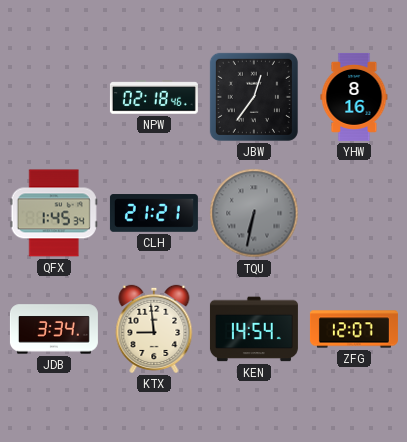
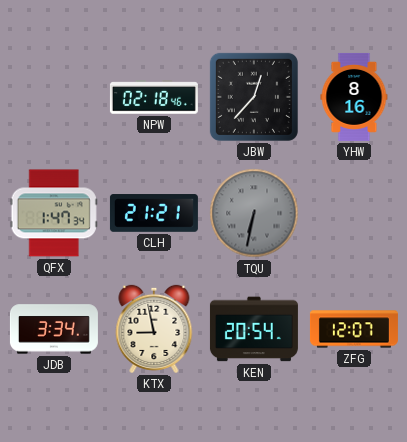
JBW: 12:36 -> 12:37 (254, 97)
QFX: 1:45 -> 1:47 (54, 213)
KTX: 8:59 -> 8:58 (154, 329)
KEN: 14:54 -> 20:54 (254, 329)
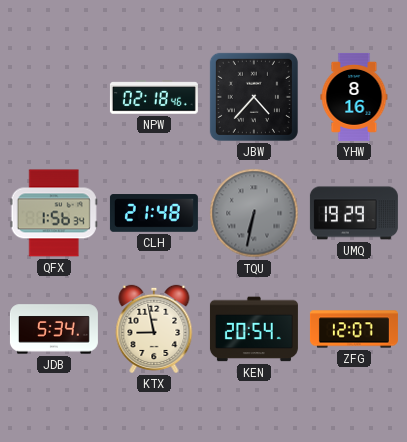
JBW: 12:37 -> 4:37 (254, 97)
QFX: 1:47 -> 1:56 (54, 213)
CLH: 21:21 -> 21:48 (154, 213)
UMQ: none -> 19:29 (354, 213)
JDB: 3:34 -> 5:34 (54, 329)
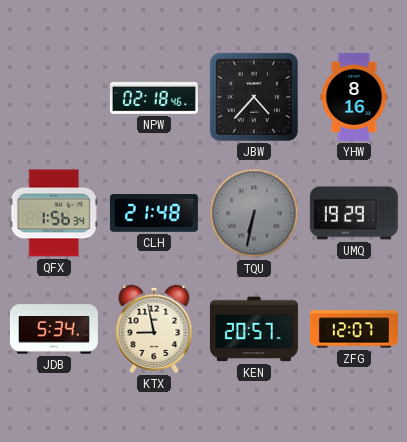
KEN: 20:54 -> 20:57 (254, 329)
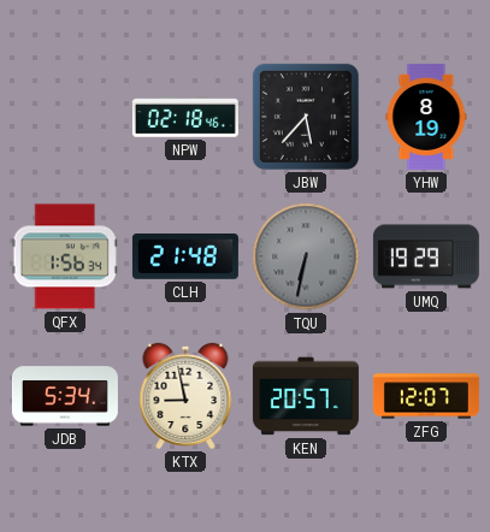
JBW: 4:37 -> 5:37 (306, 117)
YHW: 8:16 -> 8:19 (426, 117)
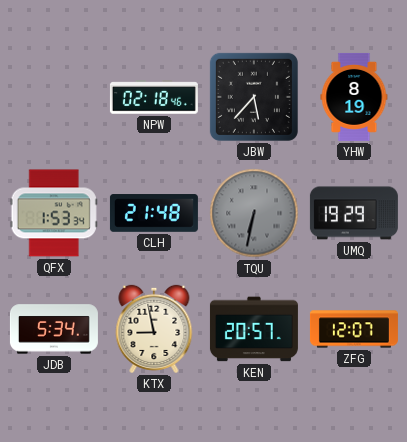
QFX: 1:56 -> 1:53 (54, 213)
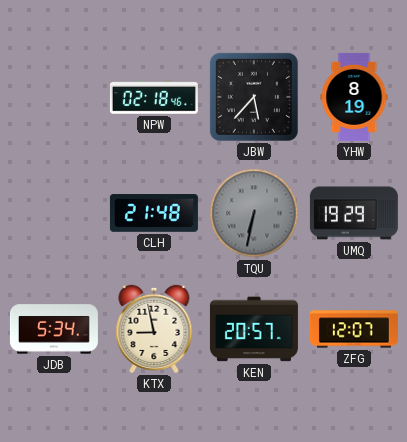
QFX: 1:53 -> none (54, 213)
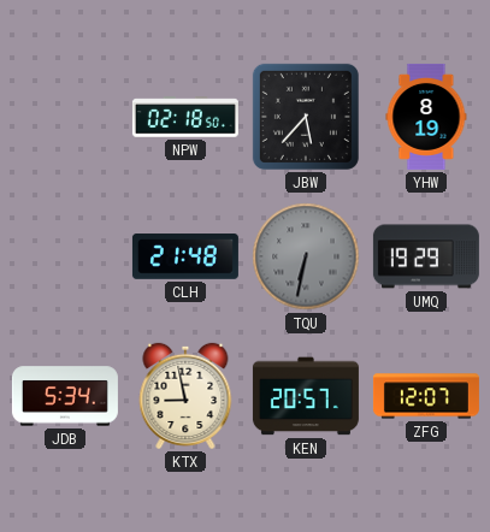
NPW: 02:18:46 -> 02:18:50 (185, 117)
